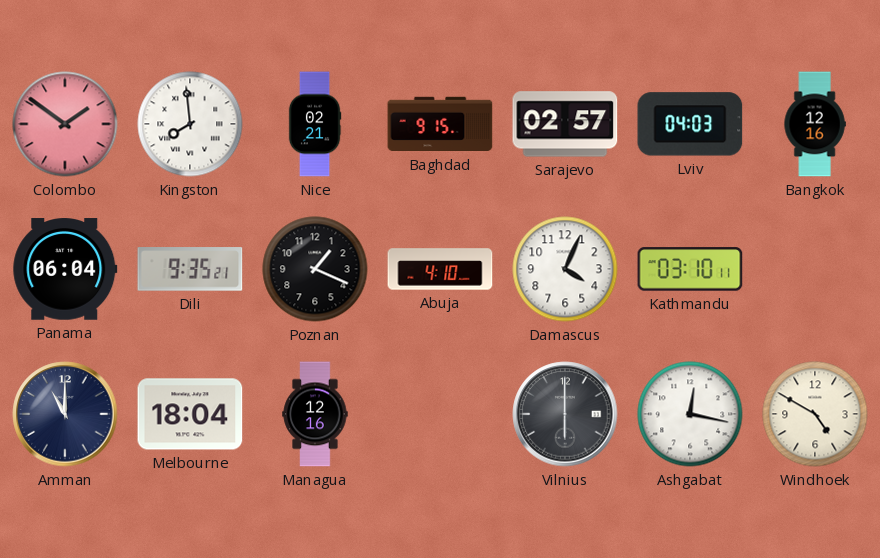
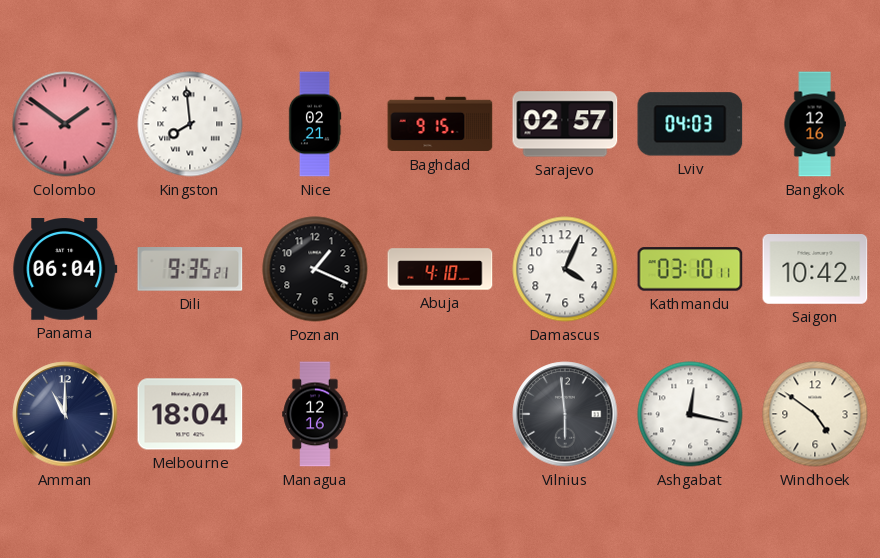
Saigon: none -> 10:42 (815, 270)
Vilnius: 6:00 -> 5:59 (565, 414)
Windhoek: 4:50 -> 4:51 (815, 414)
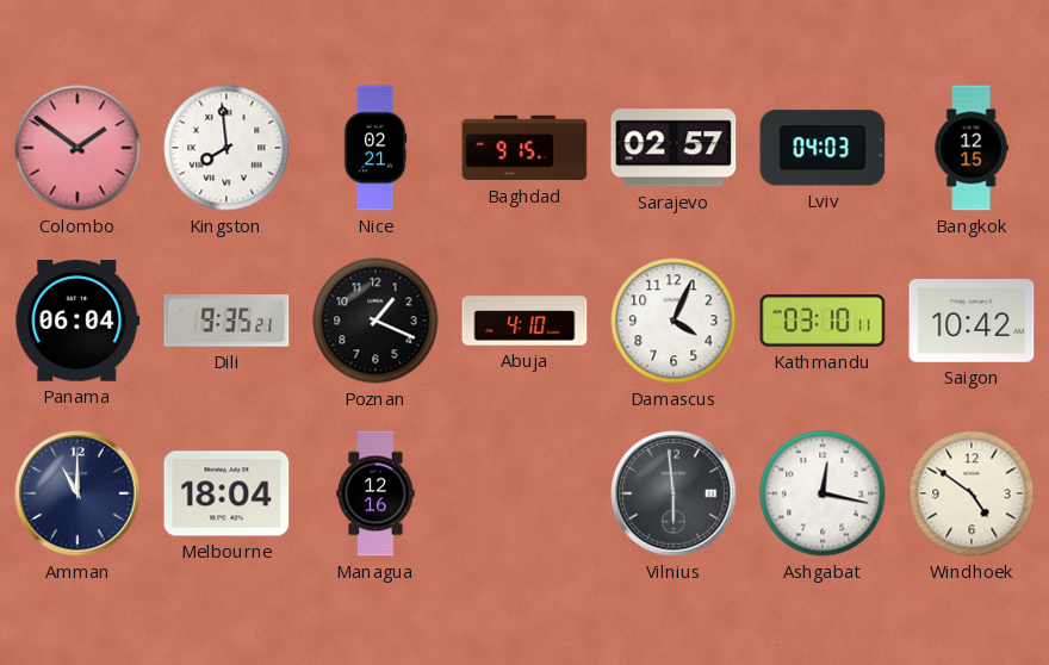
Bangkok: 12:16 -> 12:15 (972, 148)
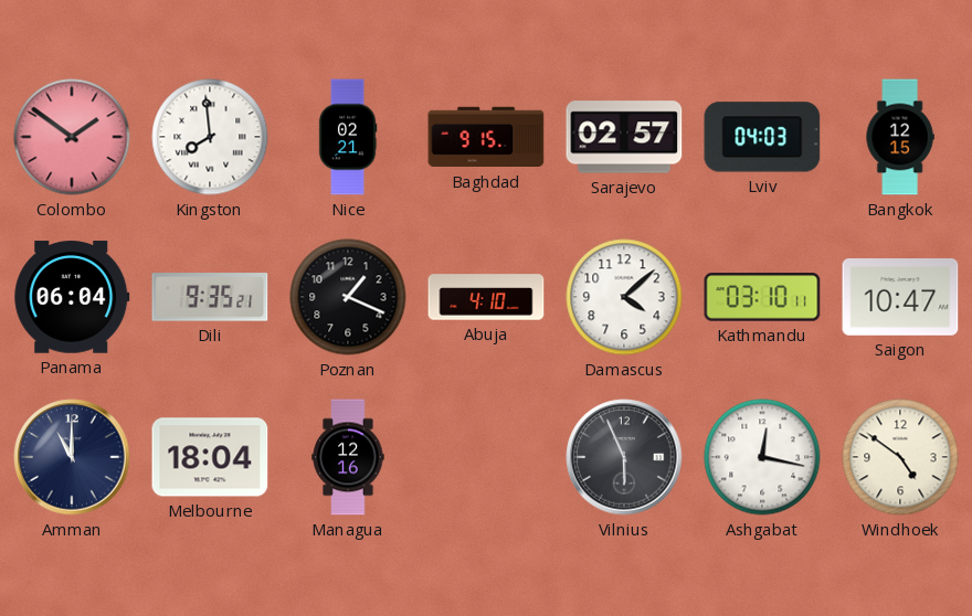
Damascus: 4:04 -> 4:08 (624, 297)
Saigon: 10:42 -> 10:47 (900, 298)
Vilnius: 5:59 -> 5:56 (624, 457)
